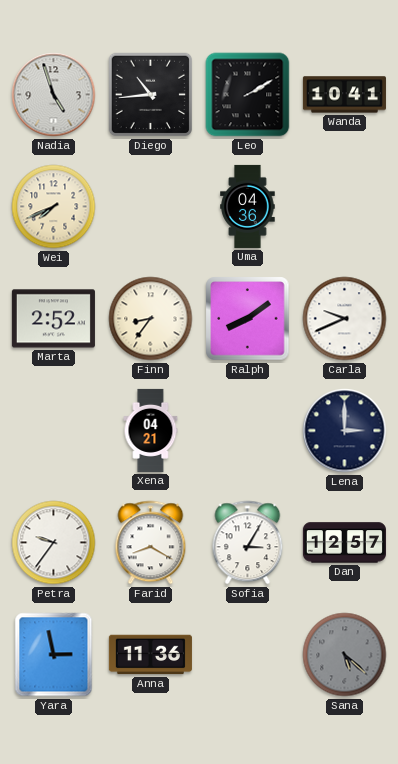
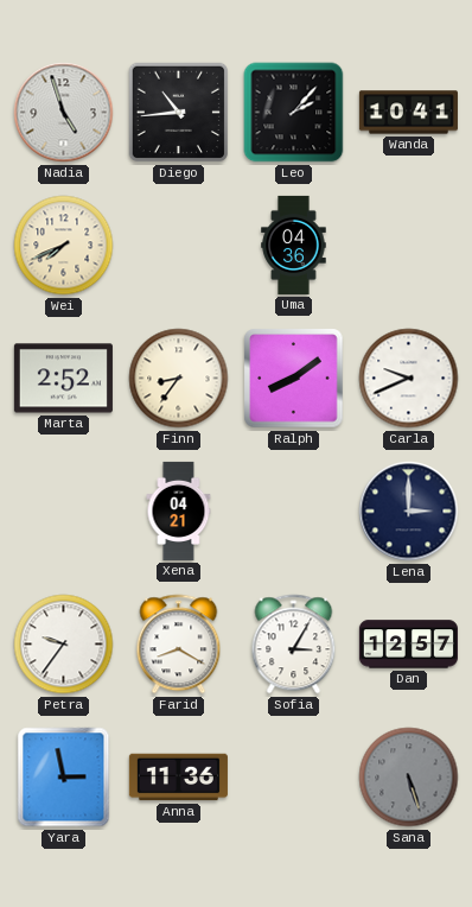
Leo: 2:10 -> 2:07 (294, 113)
Sana: 5:22 -> 5:27 (409, 778)
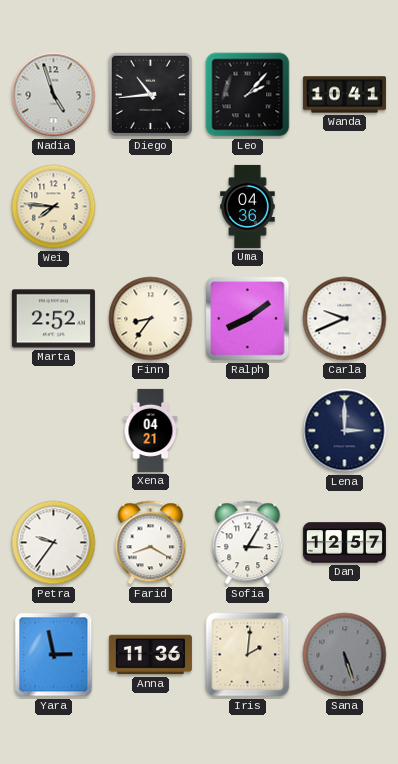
Wei: 7:41 -> 7:46 (54, 207)
Iris: none -> 2:01 (248, 655)
